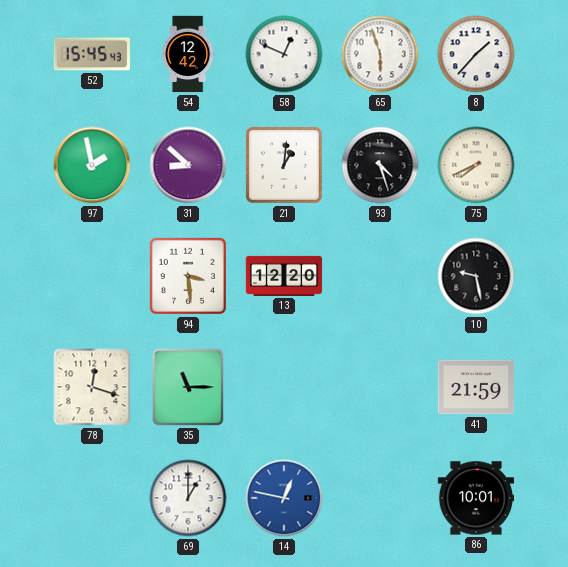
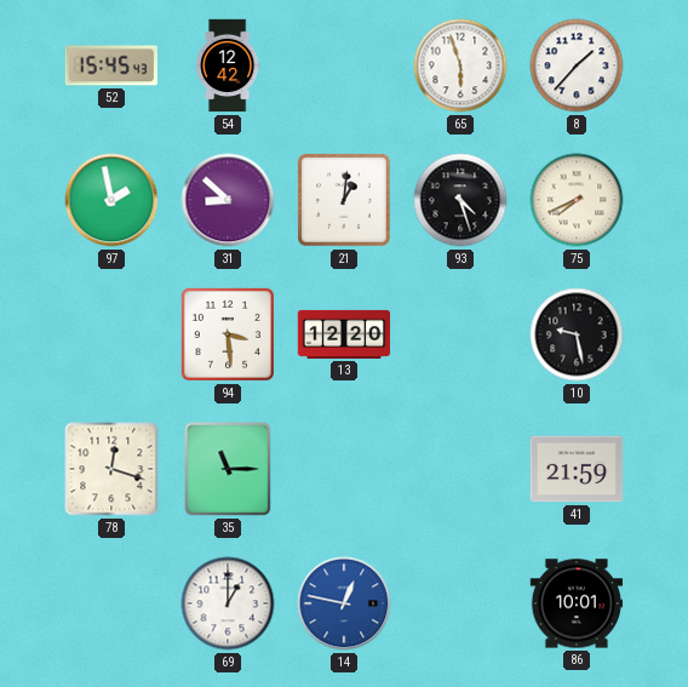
58: 12:49 -> none (284, 54)
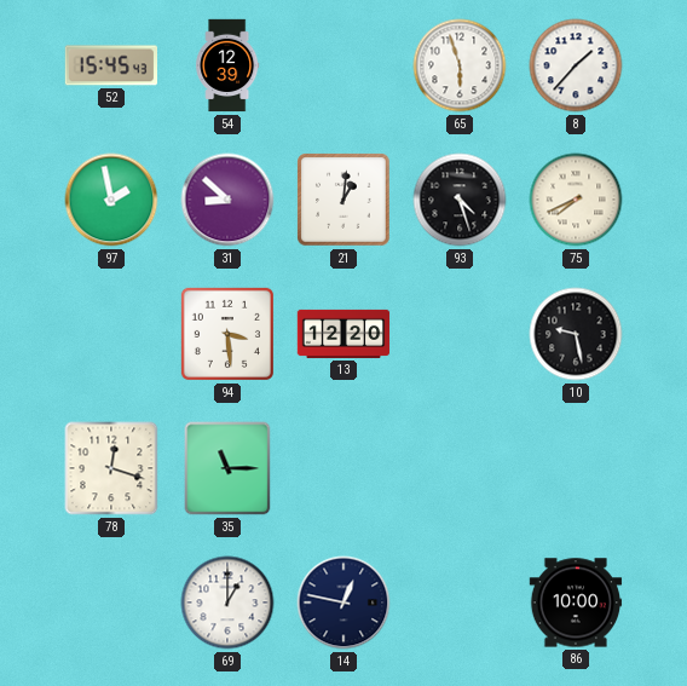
54: 12:42 -> 12:39 (227, 65)
41: 21:59 -> none (577, 469)
14 dial: blue -> navy (344, 603)
86: 10:01 -> 10:00 (576, 603)
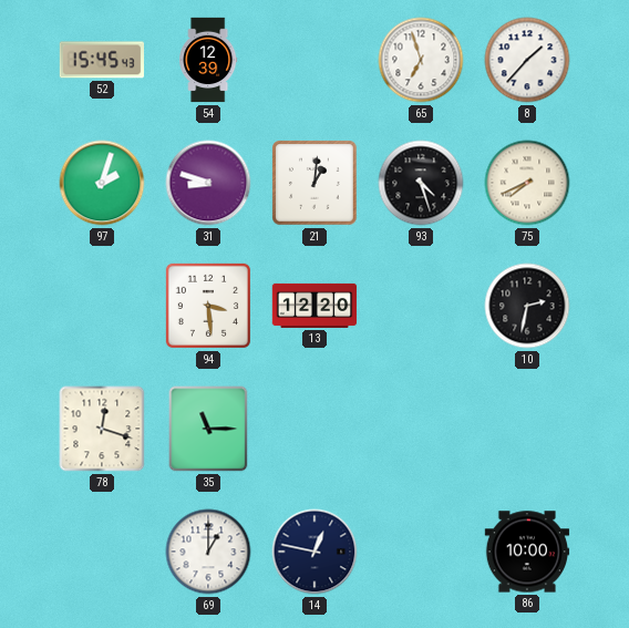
65: 5:57 -> 6:57 (421, 60)
97: 1:58 -> 2:03 (102, 183)
31: 8:52 -> 8:48 (208, 183)
10: 9:28 -> 2:32 (527, 306)
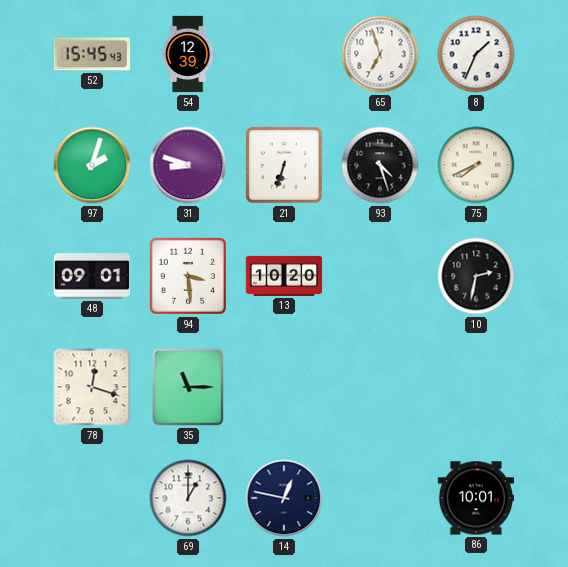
8: 1:37 -> 1:34 (476, 54)
21: 1:01 -> 6:33 (284, 165)
48: none -> 09:01 (91, 276)
13: 12:20 -> 10:20 (284, 276)
86: 10:00 -> 10:01 (476, 498)
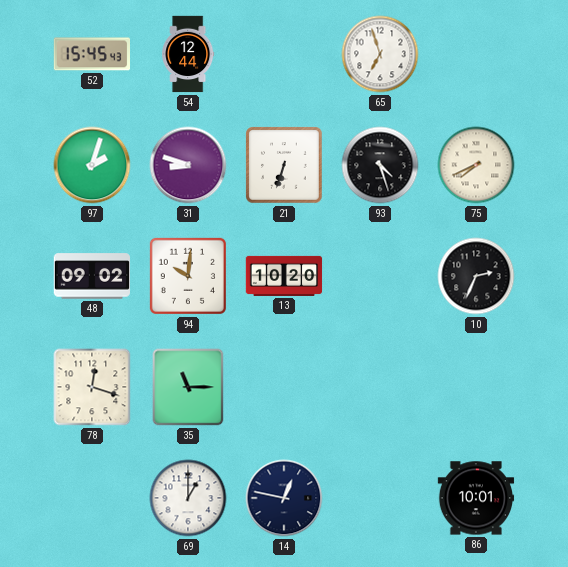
54: 12:39 -> 12:44 (188, 54)
8: 1:34 -> none (476, 54)
48: 09:01 -> 09:02 (91, 276)
94: 3:29 -> 10:01 (188, 276)
10: 2:32 -> 2:34 (476, 276)
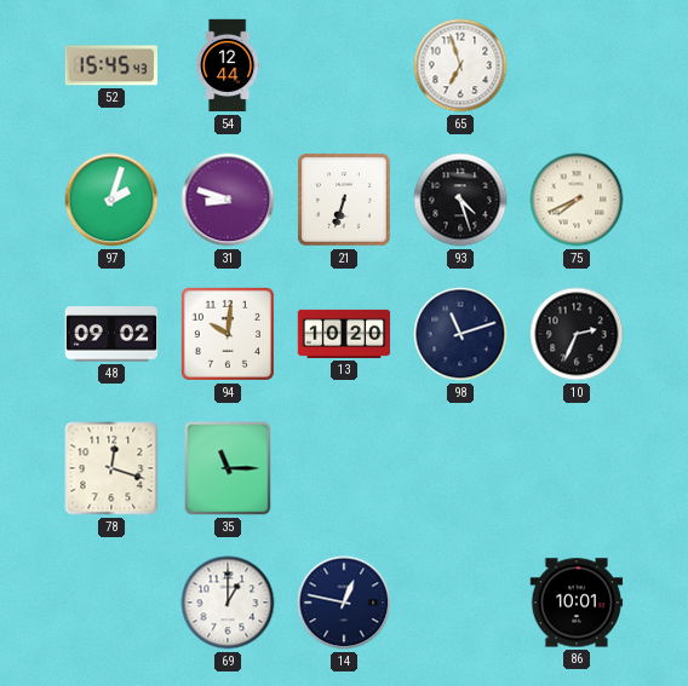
98: none -> 11:12 (460, 334)
